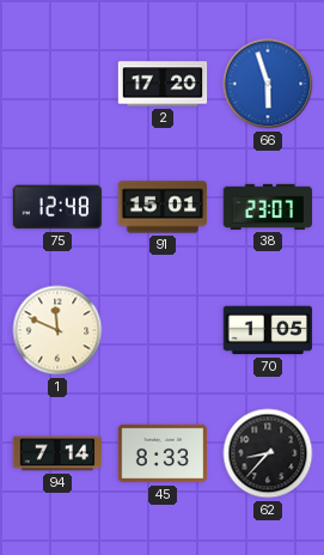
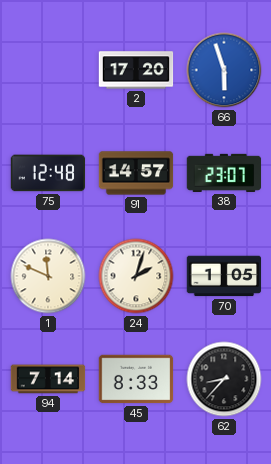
91: 15:01 -> 14:57 (136, 173)
24: none -> 2:03 (136, 276)
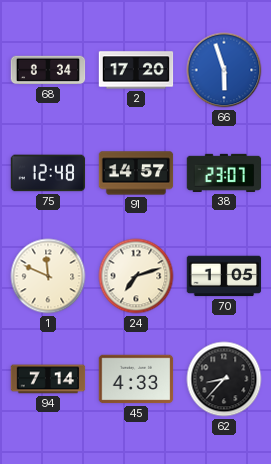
68: none -> 8:34 (48, 70)
24: 2:03 -> 7:12 (136, 276)
45: 8:33 -> 4:33 (136, 379)
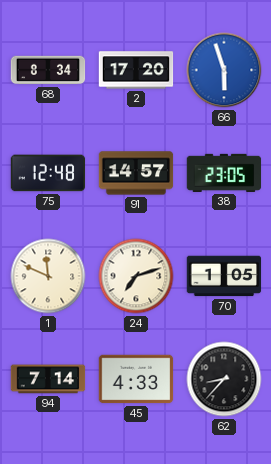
38: 23:07 -> 23:05 (224, 173)
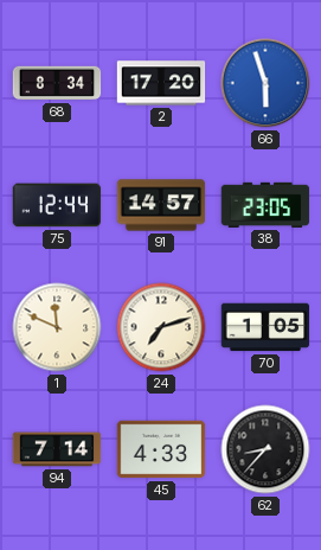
75: 12:48 -> 12:44 (57, 205)
